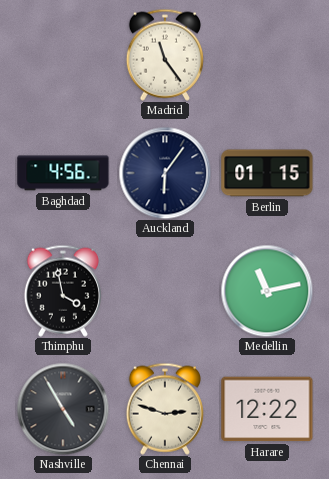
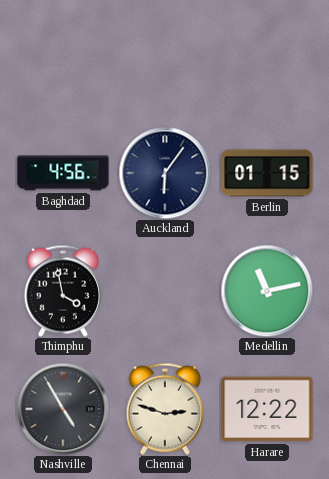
Madrid: 11:24 -> none (165, 55)
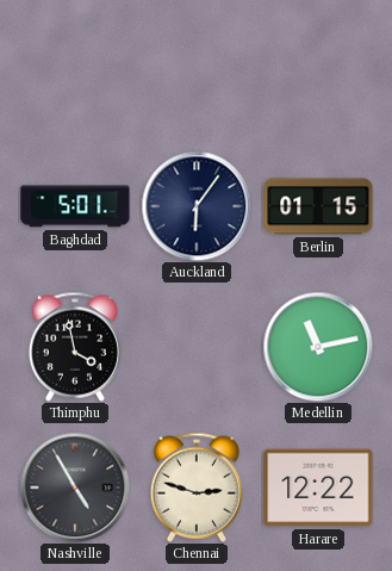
Baghdad: 4:56 -> 5:01 (75, 206)
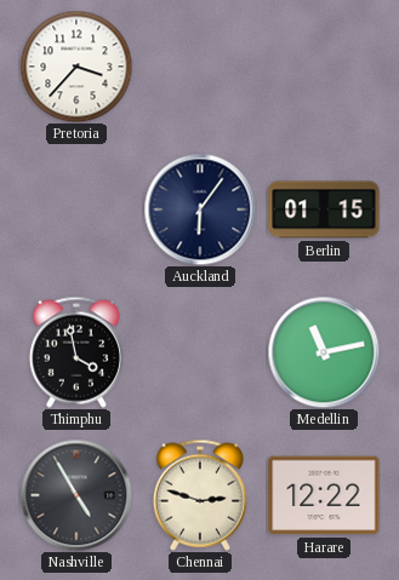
Pretoria: none -> 3:37 (76, 67)
Baghdad: 5:01 -> none (75, 206)
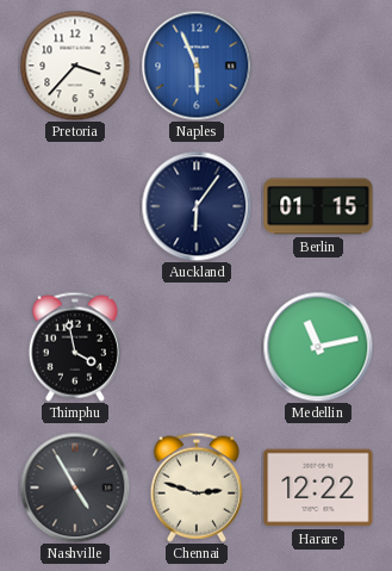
Naples: none -> 5:56 (197, 66)
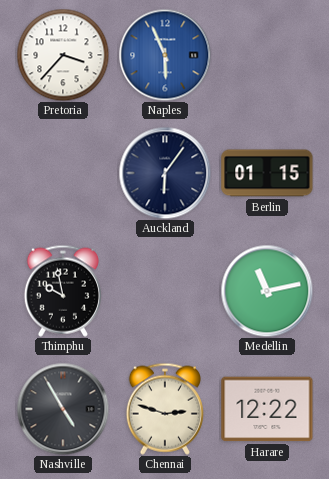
Thimphu: 3:58 -> 9:58 (63, 291)
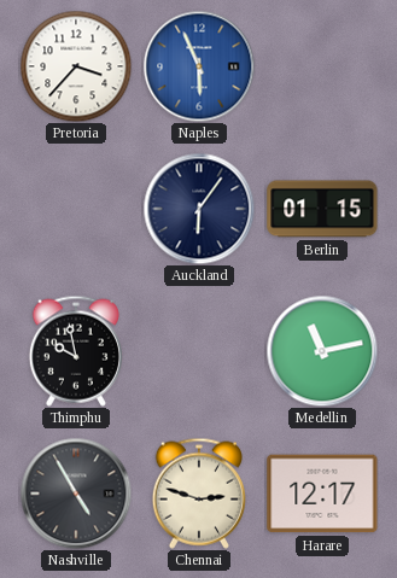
Harare: 12:22 -> 12:17 (322, 494)
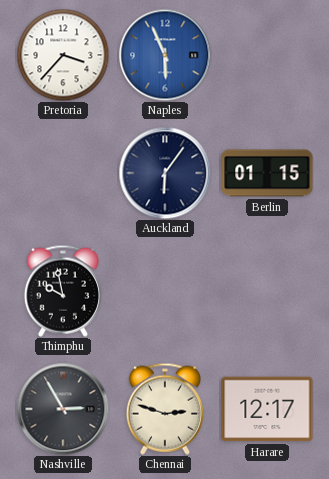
Medellin: 11:13 -> none (322, 351)
Nashville: 4:55 -> 2:55 (63, 409)
